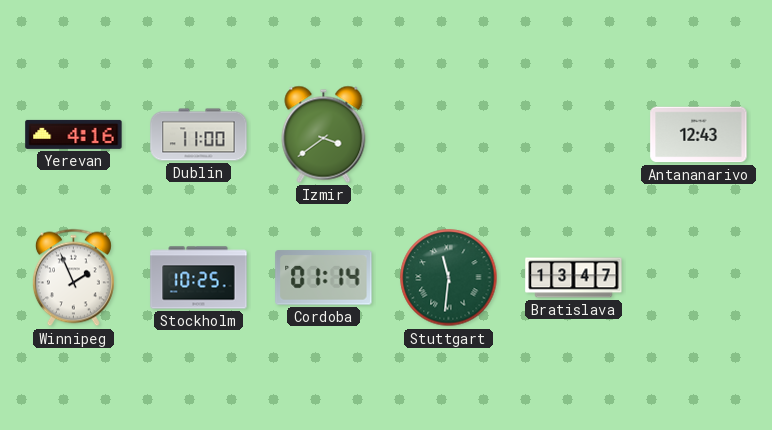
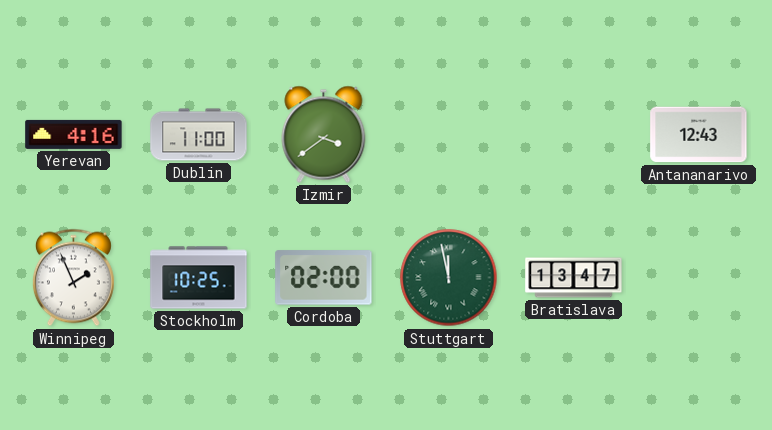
Cordoba: 01:14 -> 02:00 (324, 278)
Stuttgart: 11:31 -> 11:58 (449, 278)
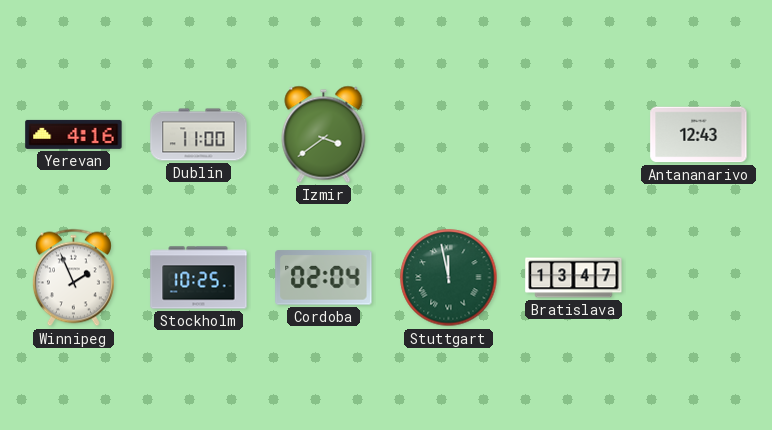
Cordoba: 02:00 -> 02:04 (324, 278)
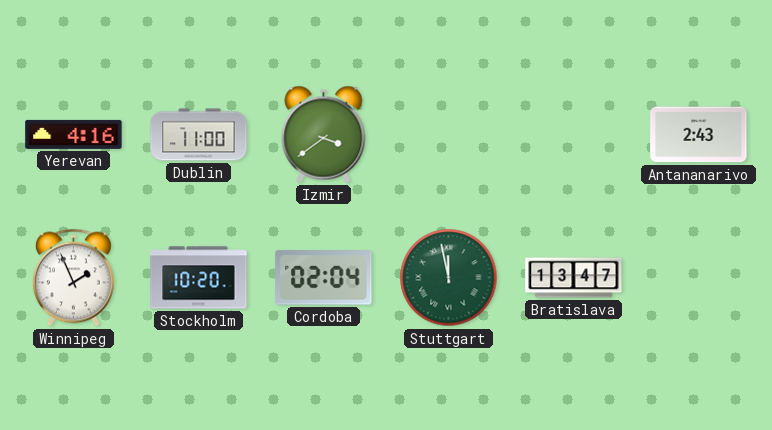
Antananarivo: 12:43 -> 2:43 (699, 135)
Stockholm: 10:25 -> 10:20 (199, 278)
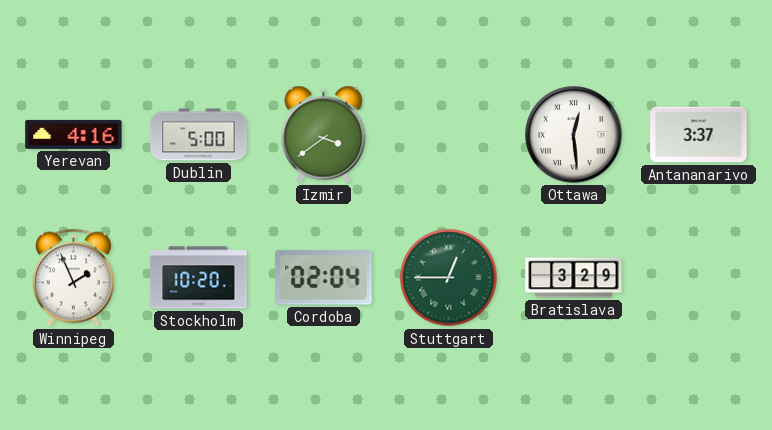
Dublin: 11:00 -> 5:00 (199, 135)
Ottawa: none -> 12:29 (574, 135)
Antananarivo: 2:43 -> 3:37 (699, 135)
Stuttgart: 11:58 -> 12:45 (449, 278)
Bratislava: 13:47 -> 3:29 (574, 278)
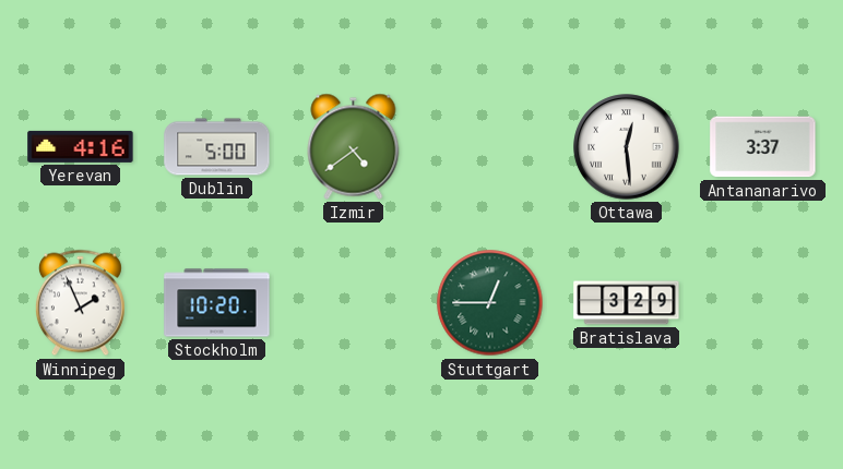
Izmir: 3:39 -> 4:39 (354, 146)
Cordoba: 02:04 -> none (324, 278)
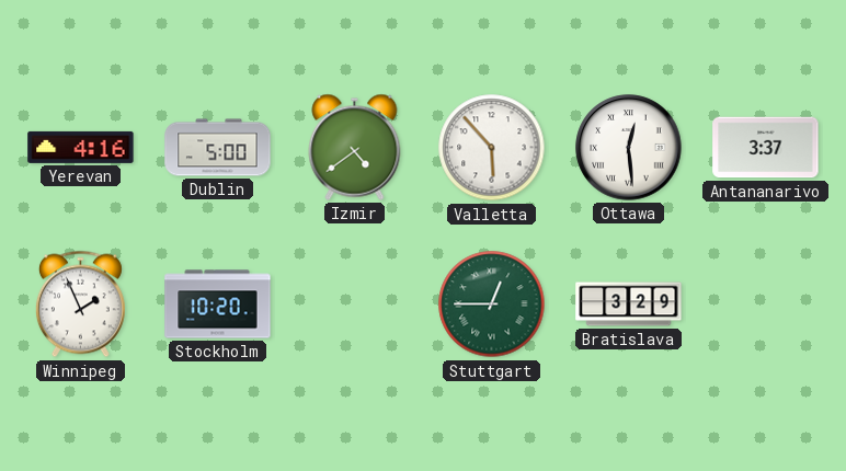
Valletta: none -> 5:53 (492, 148)
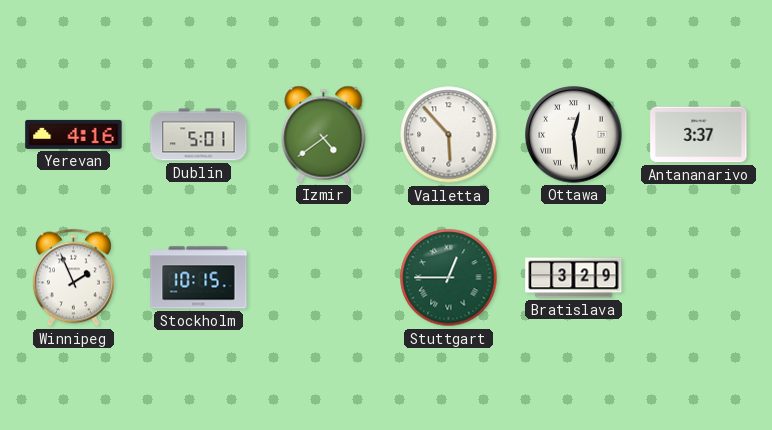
Dublin: 5:00 -> 5:01 (199, 135)
Stockholm: 10:20 -> 10:15 (199, 278)
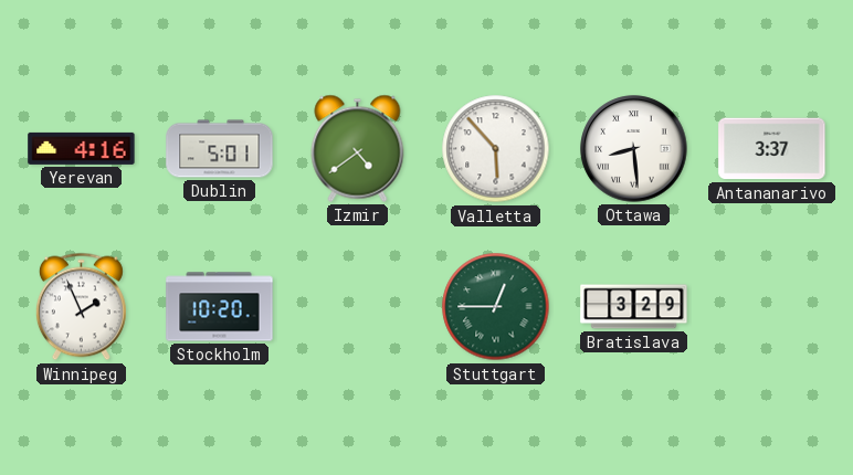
Ottawa: 12:29 -> 8:29 (634, 149)
Stockholm: 10:15 -> 10:20 (220, 307)
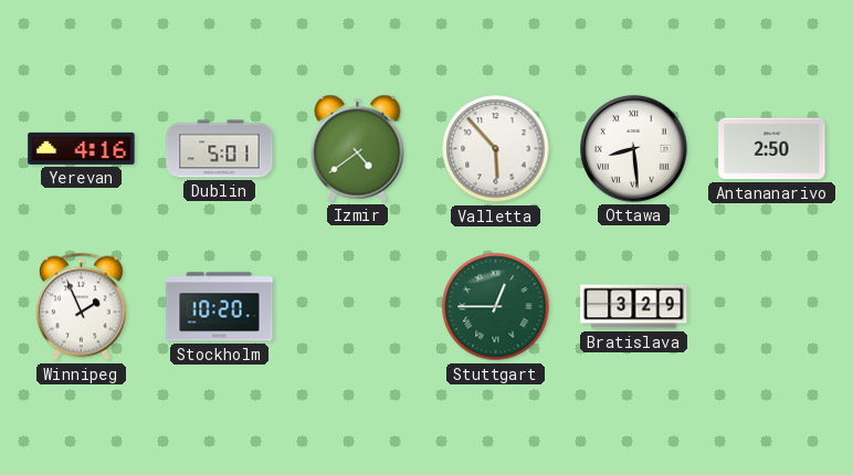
Antananarivo: 3:37 -> 2:50 (772, 149)
